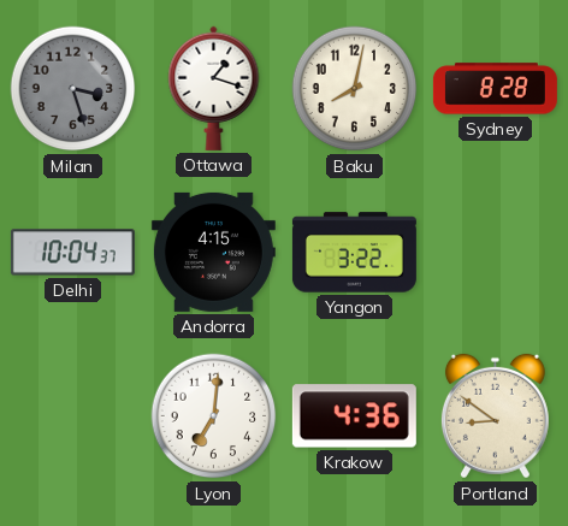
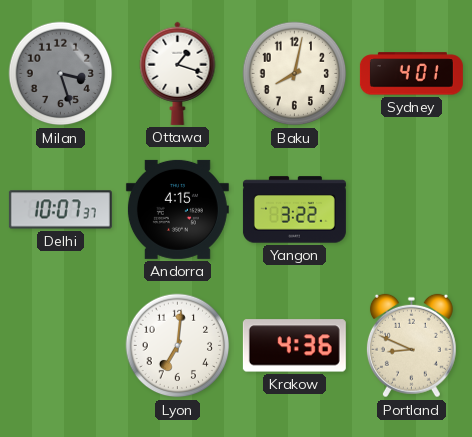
Sydney: 8:28 -> 4:01 (411, 74)
Delhi: 10:04 -> 10:07 (60, 210)
Portland: 8:51 -> 8:49 (411, 346)
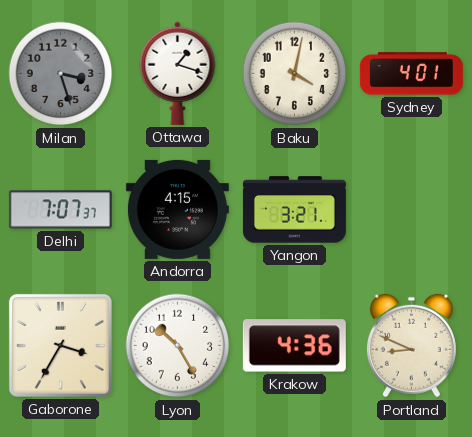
Baku: 8:02 -> 4:02 (295, 74)
Delhi: 10:07 -> 7:07 (60, 210)
Yangon: 3:22 -> 3:21 (294, 210)
Gaborone: none -> 3:35 (60, 345)
Lyon: 7:01 -> 10:25 (178, 346)
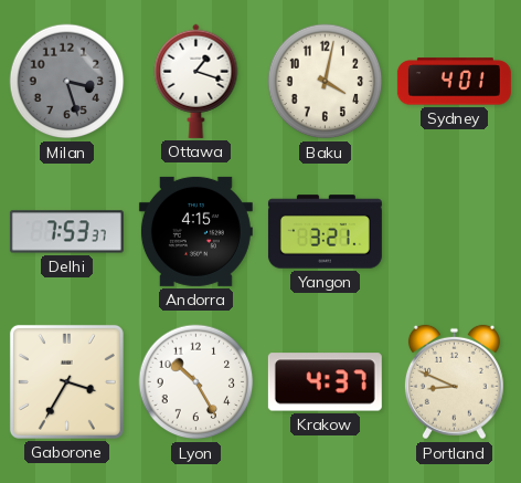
Delhi: 7:07 -> 7:53 (66, 232)
Krakow: 4:36 -> 4:37 (325, 382)
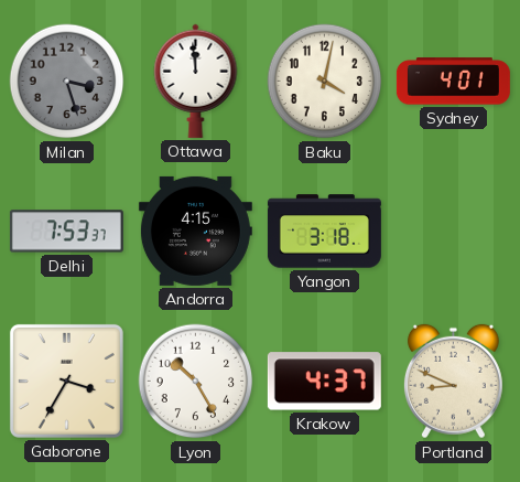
Ottawa: 1:18 -> 11:59 (196, 81)
Yangon: 3:21 -> 3:18 (324, 232)
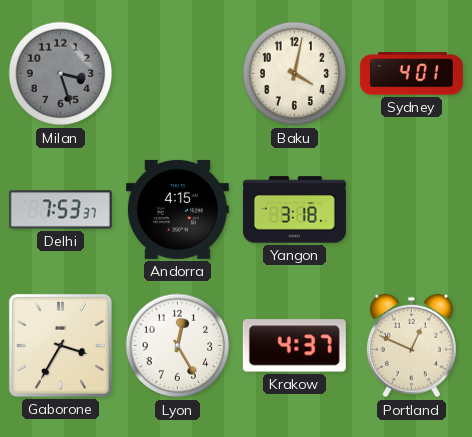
Ottawa: 11:59 -> none (196, 81)
Lyon: 10:25 -> 12:25 (178, 346)
Portland: 8:49 -> 12:49 (411, 346)
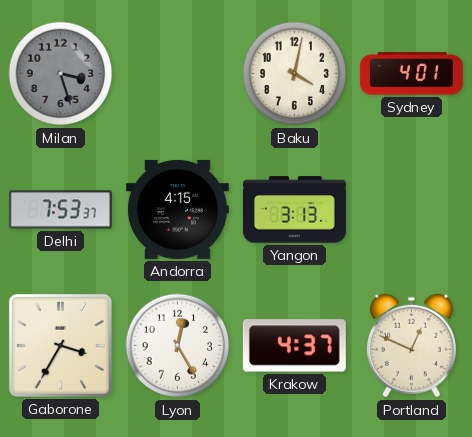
Yangon: 3:18 -> 3:13 (294, 210)
